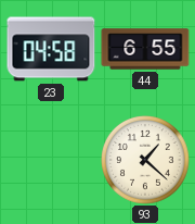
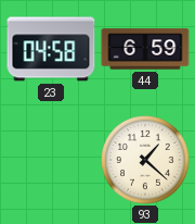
44: 6:55 -> 6:59 (145, 49)
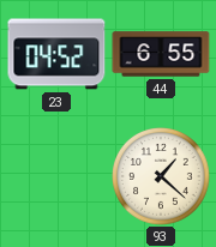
23: 04:58 -> 04:52 (56, 54)
44: 6:59 -> 6:55 (161, 54)
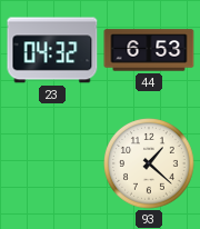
23: 04:52 -> 04:32 (52, 50)
44: 6:55 -> 6:53 (149, 50)
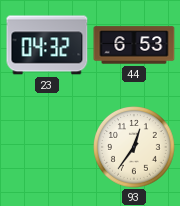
93: 1:22 -> 12:36 (135, 148)
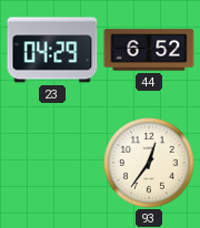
23: 04:32 -> 04:29 (52, 50)
44: 6:53 -> 6:52 (149, 50)
